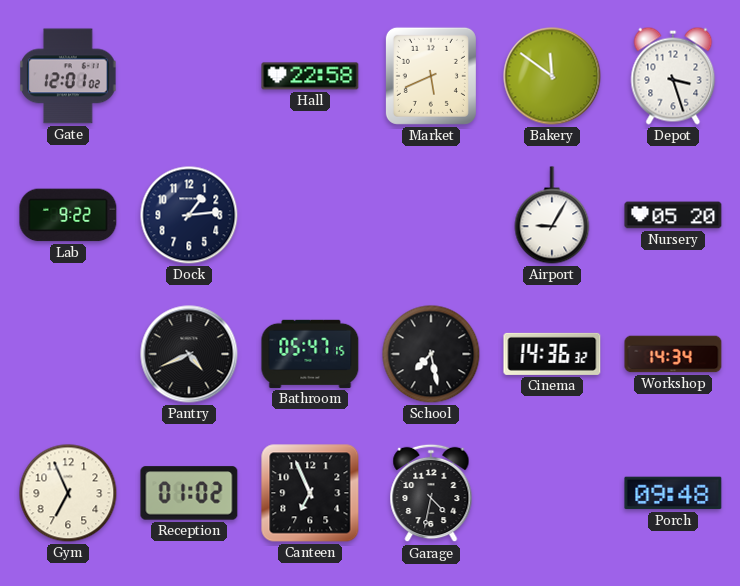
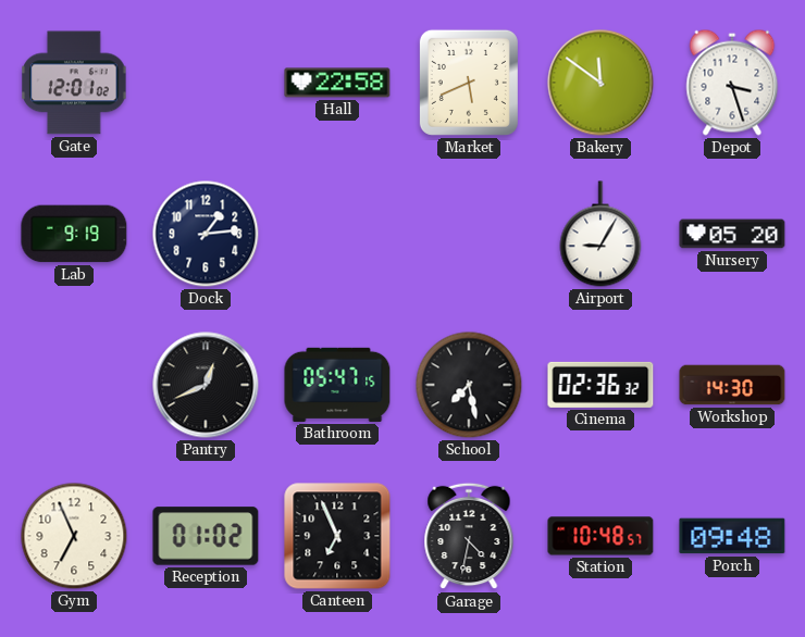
Lab: 9:22 -> 9:19 (74, 234)
Pantry: 4:41 -> 12:41 (206, 385)
Cinema: 14:36 -> 02:36 (600, 385)
Workshop: 14:34 -> 14:30 (732, 385)
Station: none -> 10:48 (600, 536)
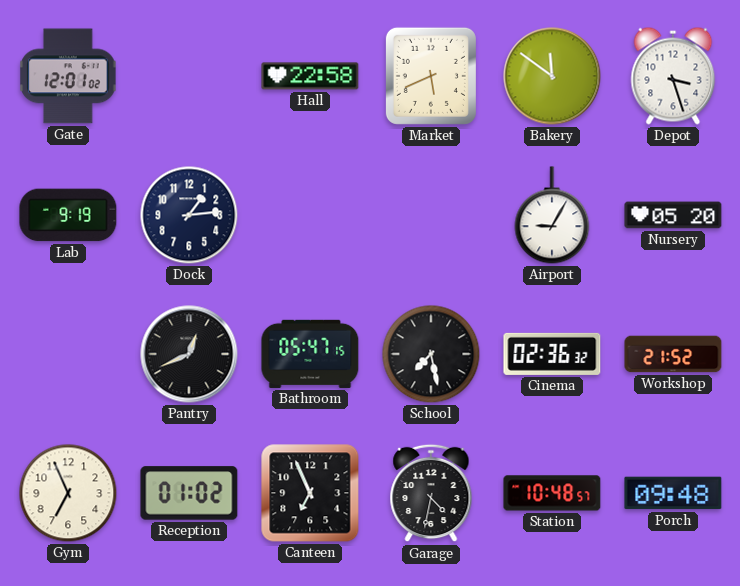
Workshop: 14:30 -> 21:52 (673, 354)
